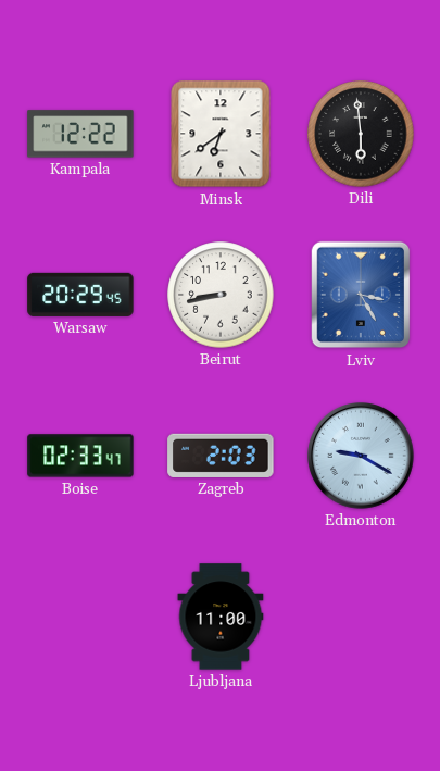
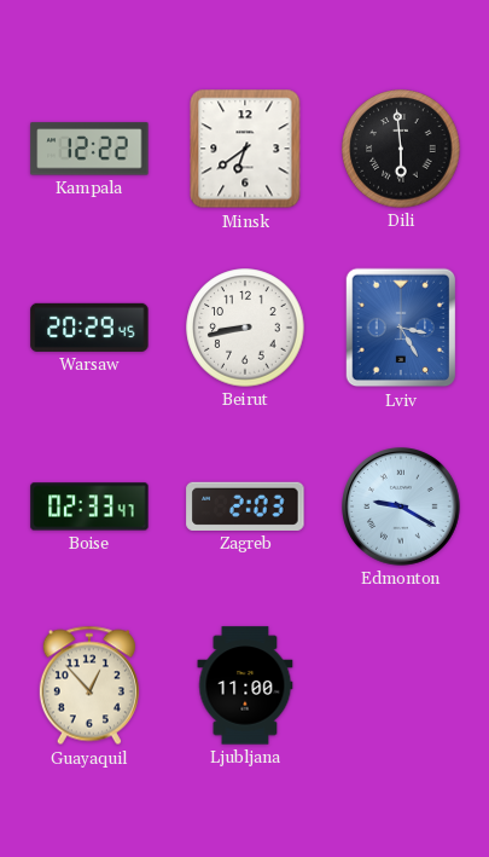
Guayaquil: none -> 12:53 (89, 685)
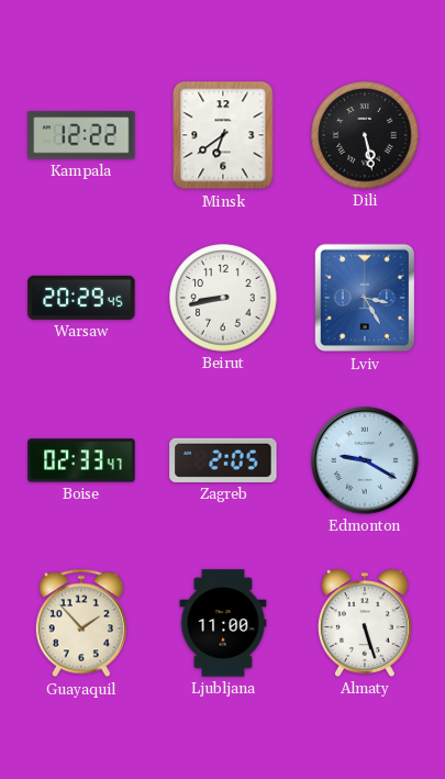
Dili: 5:59 -> 5:28 (365, 135)
Zagreb: 2:03 -> 2:05 (223, 460)
Guayaquil: 12:53 -> 1:53 (81, 623)
Almaty: none -> 5:27 (365, 623)
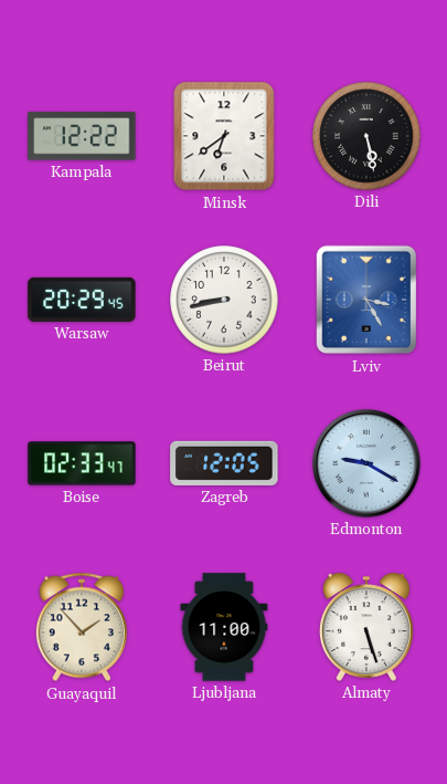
Zagreb: 2:05 -> 12:05 (224, 463)
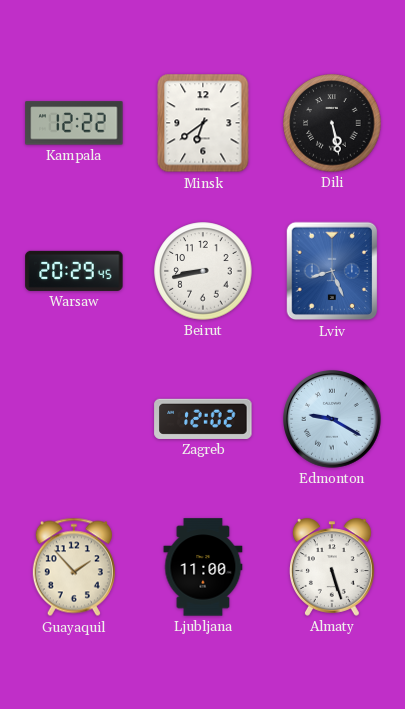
Lviv: 3:25 -> 8:26 (332, 271)
Boise: 02:33 -> none (82, 463)
Zagreb: 12:05 -> 12:02 (203, 419)
